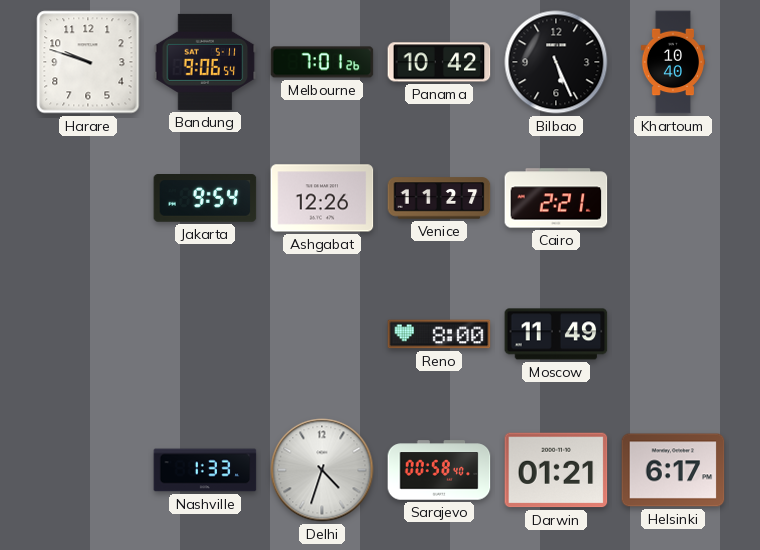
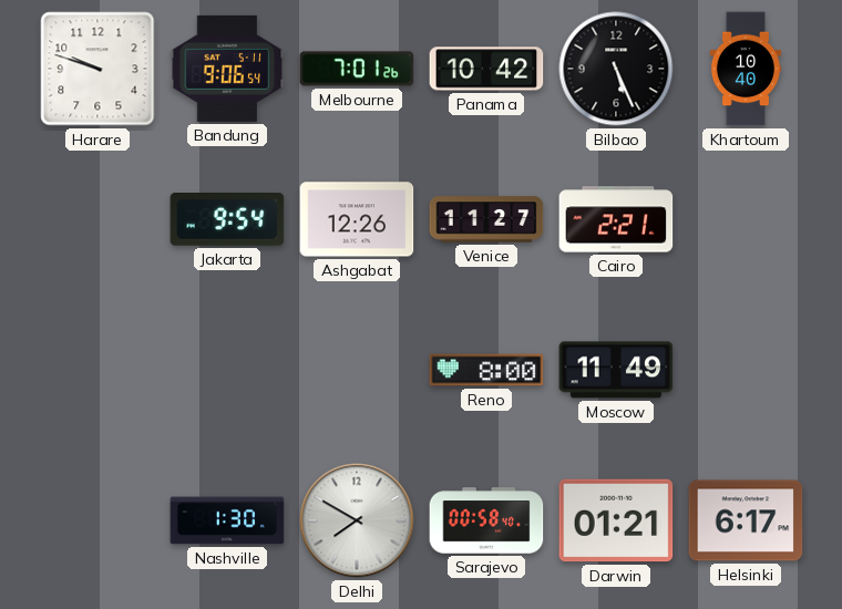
Nashville: 1:33 -> 1:30 (227, 520)
Delhi: 4:33 -> 7:50 (357, 520)
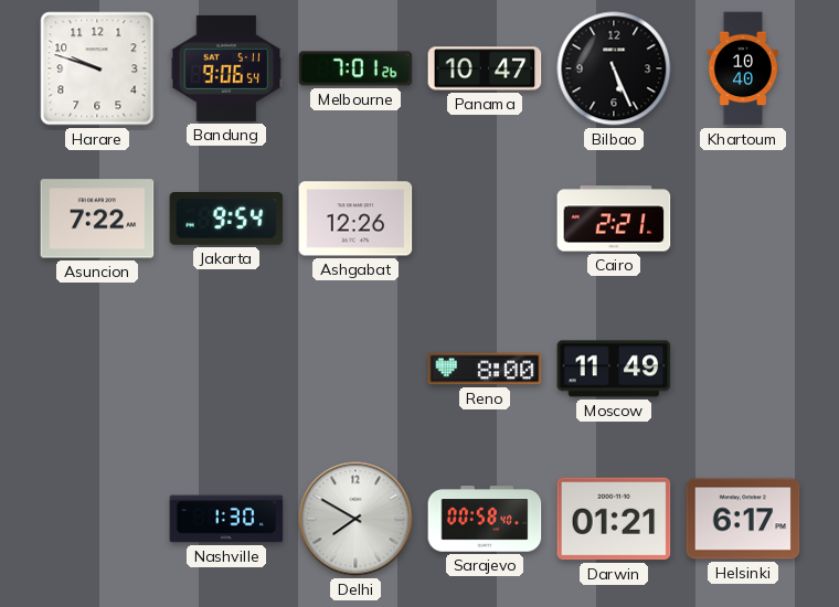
Panama: 10:42 -> 10:47 (485, 68)
Asuncion: none -> 7:22 (97, 219)
Venice: 11:27 -> none (486, 219)
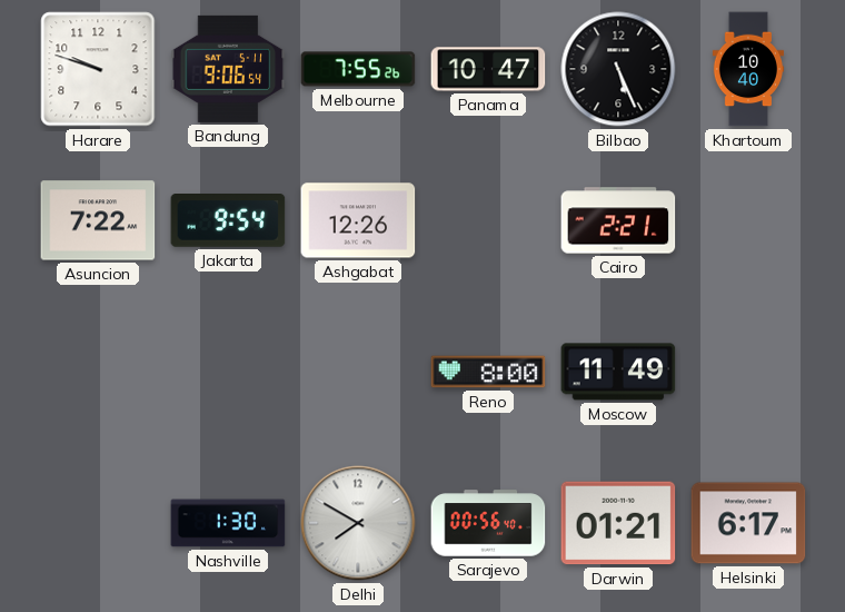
Melbourne: 7:01 -> 7:55 (358, 69)
Sarajevo: 00:58 -> 00:56 (488, 523)
